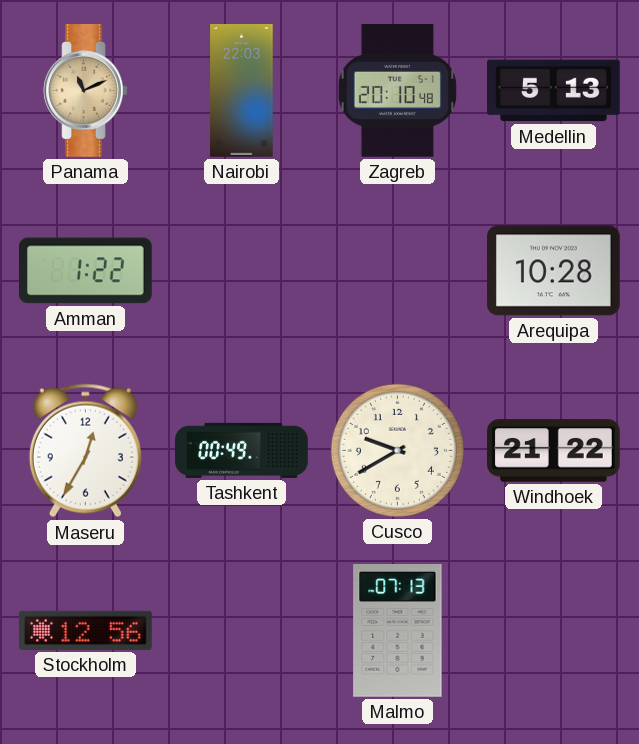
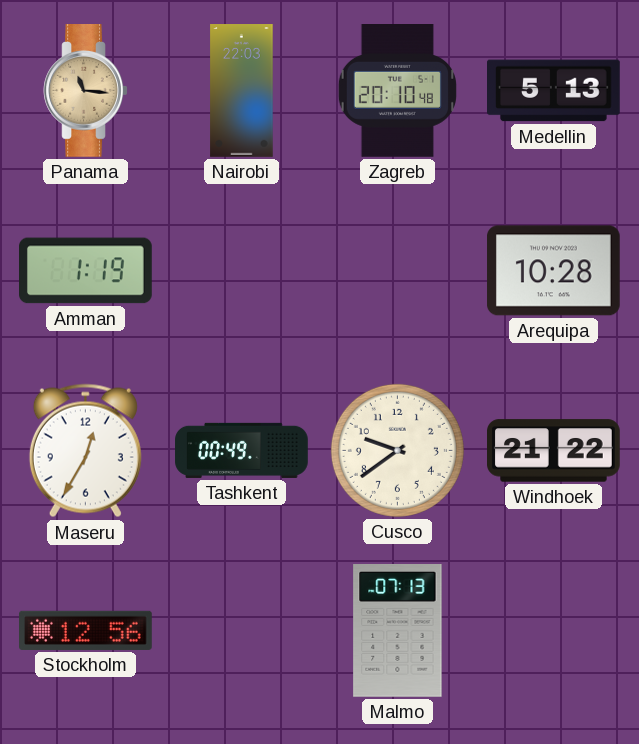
Panama: 11:11 -> 11:16 (86, 91)
Amman: 1:22 -> 1:19 (86, 271)
Cusco: 9:40 -> 9:39 (397, 450)
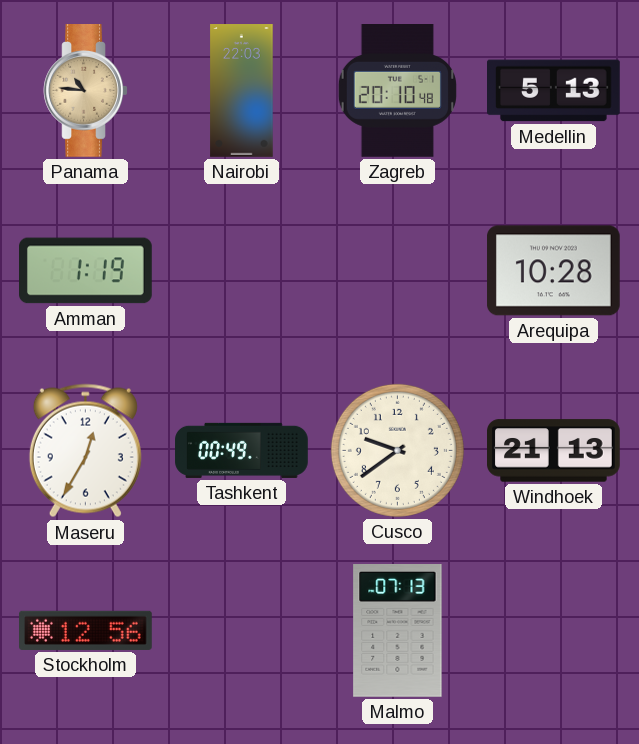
Panama: 11:16 -> 10:46 (86, 91)
Windhoek: 21:22 -> 21:13 (554, 451)
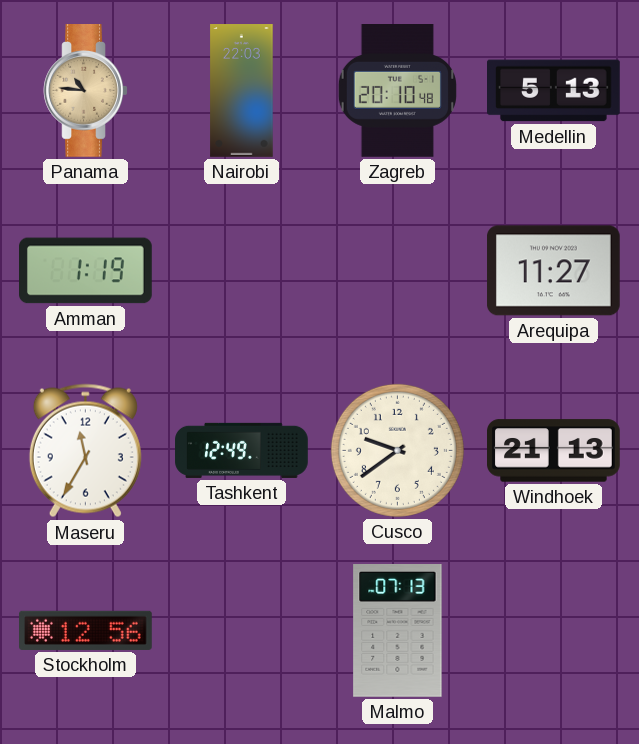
Arequipa: 10:28 -> 11:27 (554, 271)
Maseru: 12:35 -> 11:35 (85, 451)
Tashkent: 00:49 -> 12:49 (242, 450)
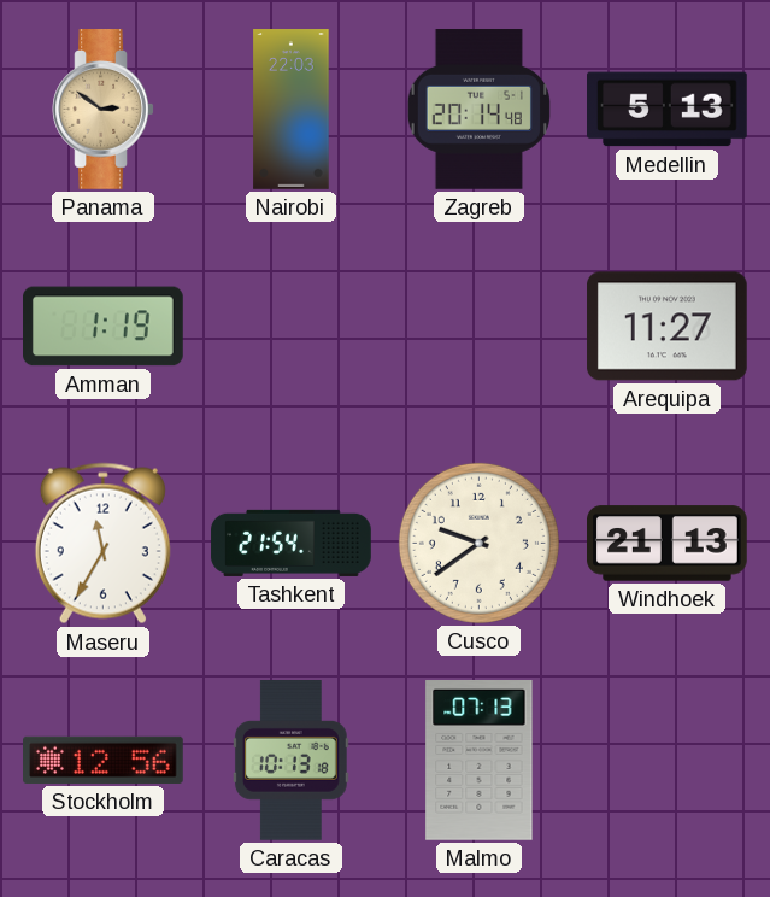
Panama: 10:46 -> 2:51 (104, 110)
Zagreb: 20:10 -> 20:14 (478, 110)
Tashkent: 12:49 -> 21:54 (292, 543)
Caracas: none -> 10:13 (290, 761)
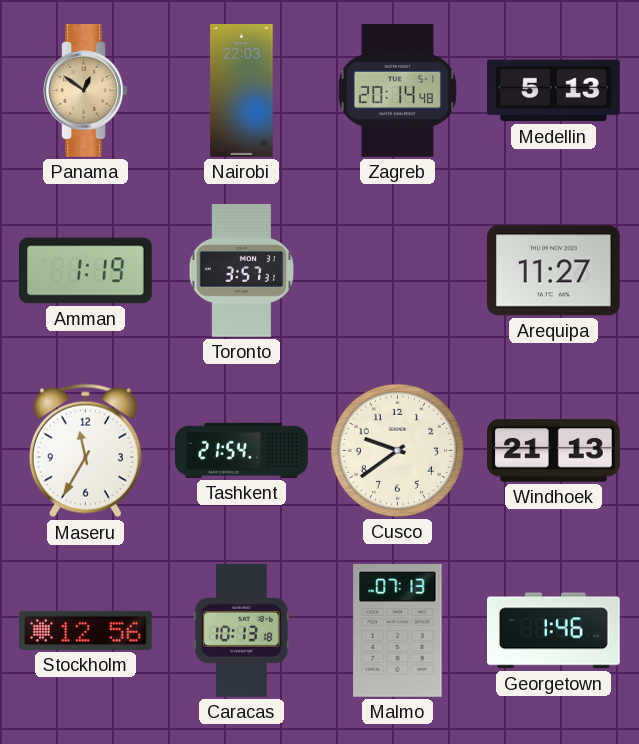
Panama: 2:51 -> 12:51 (86, 91)
Toronto: none -> 3:57 (242, 271)
Georgetown: none -> 1:46 (554, 631)
